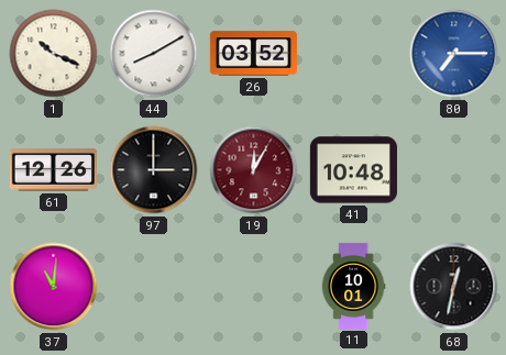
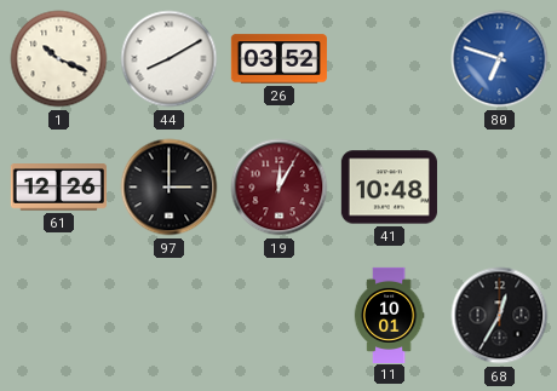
80: 7:15 -> 6:48 (500, 59)
37: 11:01 -> none (54, 287)
68: 12:32 -> 12:35 (500, 316)
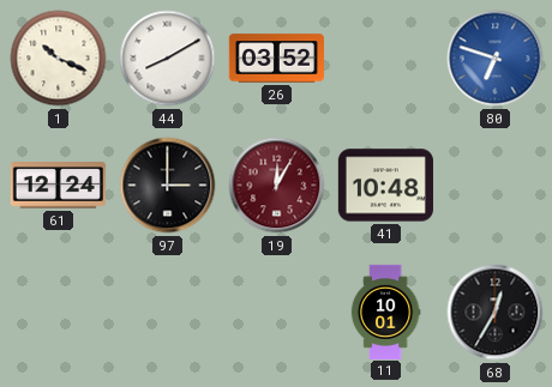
61: 12:26 -> 12:24 (58, 186)
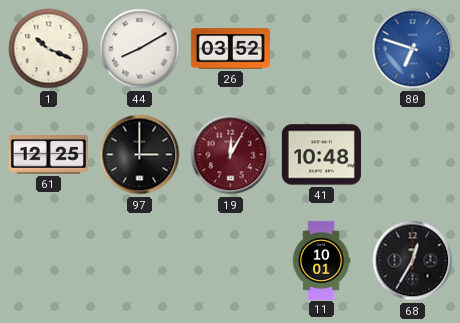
61: 12:24 -> 12:25 (48, 155)
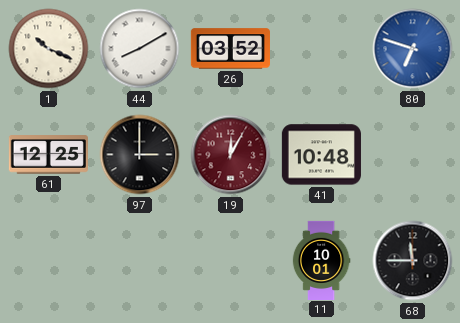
68: 12:35 -> 11:45 (413, 261)
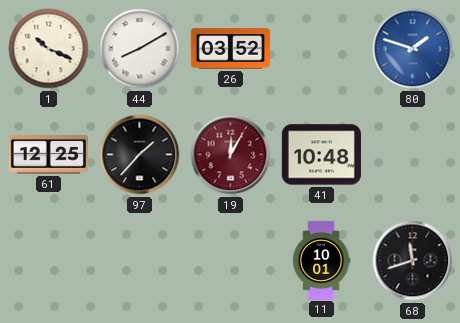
80: 6:48 -> 1:48 (413, 49)
97: 3:00 -> 1:37 (140, 155)
68: 11:45 -> 11:42 (413, 261)
